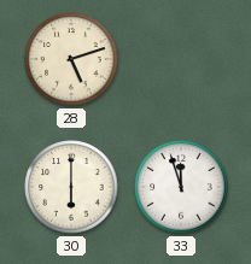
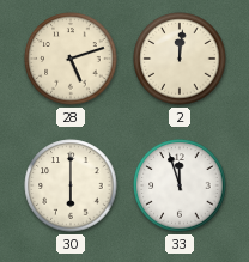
2: none -> 12:01 (180, 59)
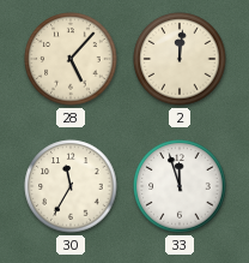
28: 5:12 -> 5:07 (71, 59)
30: 6:00 -> 11:35 (71, 186)
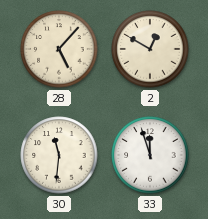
2: 12:01 -> 12:50 (150, 49)
30: 11:35 -> 11:31 (59, 155)
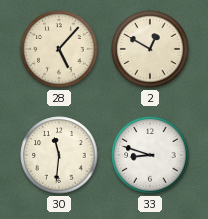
33: 11:57 -> 8:48 (150, 155)
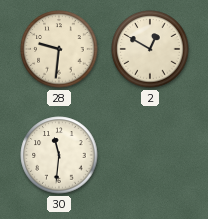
28: 5:07 -> 9:31 (59, 49)
33: 8:48 -> none (150, 155)
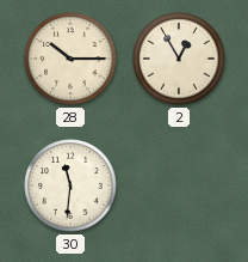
28: 9:31 -> 10:15 (70, 59)
2: 12:50 -> 12:55 (179, 59)
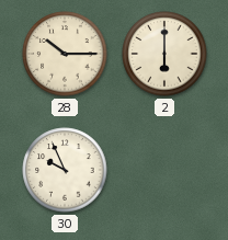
2: 12:55 -> 6:00 (164, 54)
30: 11:31 -> 9:56 (65, 170)
